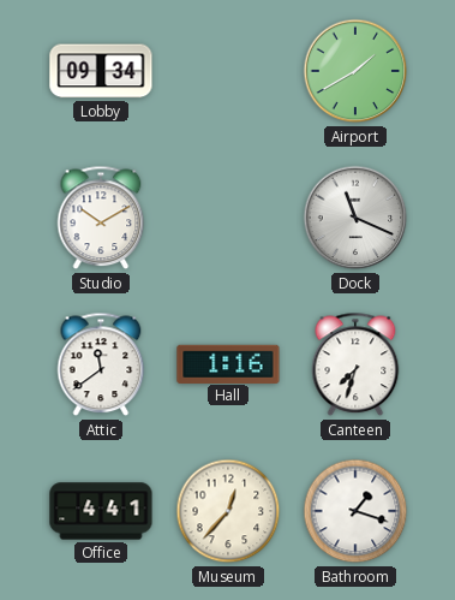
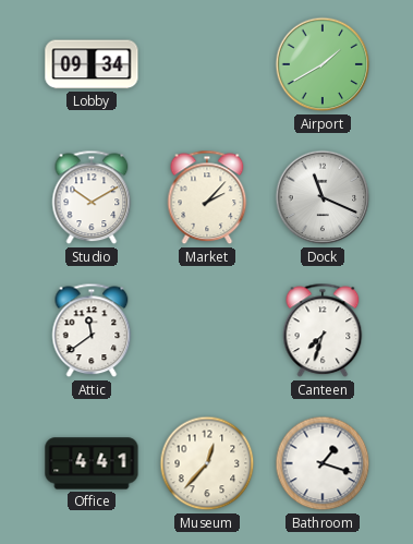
Market: none -> 2:07 (207, 197)
Hall: 1:16 -> none (228, 363)
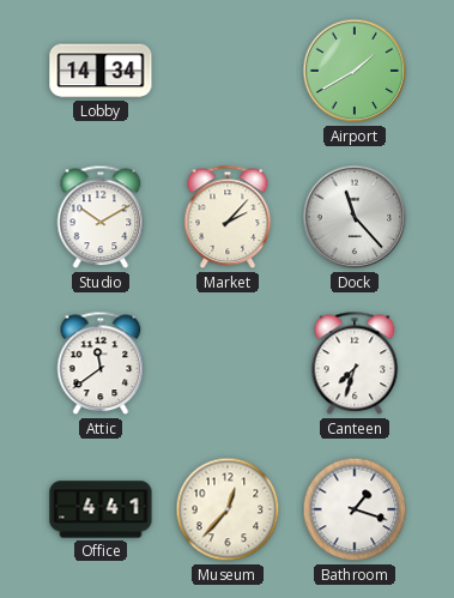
Lobby: 09:34 -> 14:34 (101, 71)
Dock: 11:19 -> 11:23 (355, 217)
